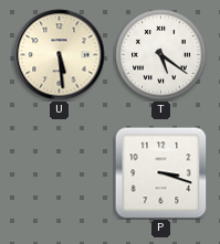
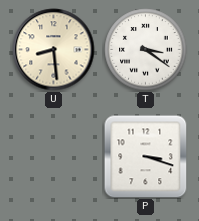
U: 5:29 -> 8:29 (54, 50)
T: 5:21 -> 3:21 (146, 50)
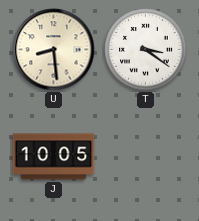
J: none -> 10:05 (54, 157)
P: 3:18 -> none (146, 157)
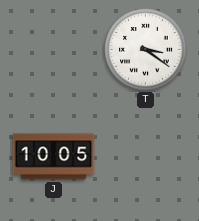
U: 8:29 -> none (54, 50)
